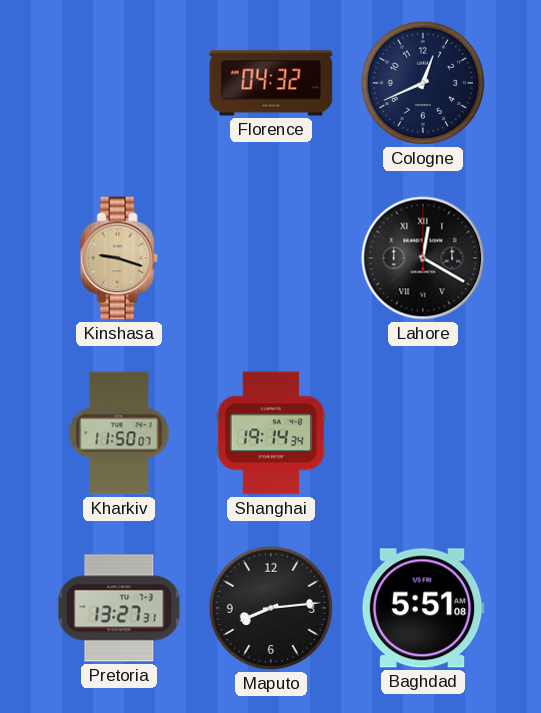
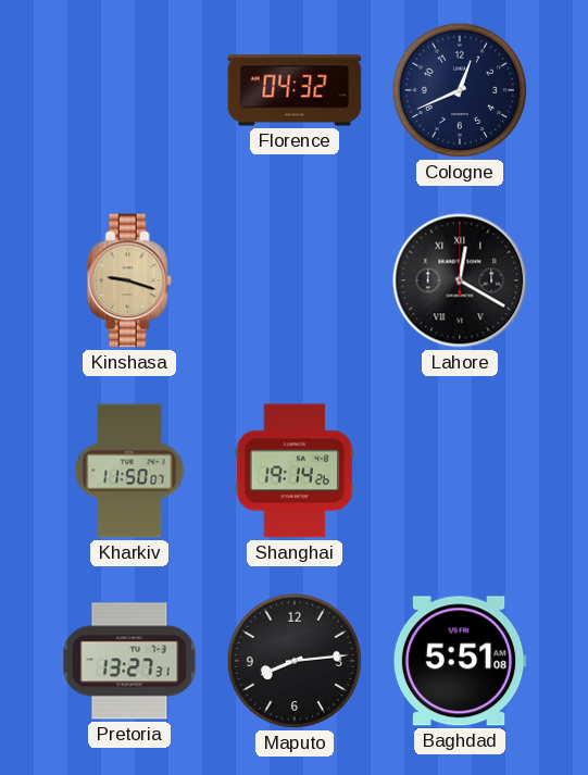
Shanghai: 19:14:34 -> 19:14:26 (295, 471)
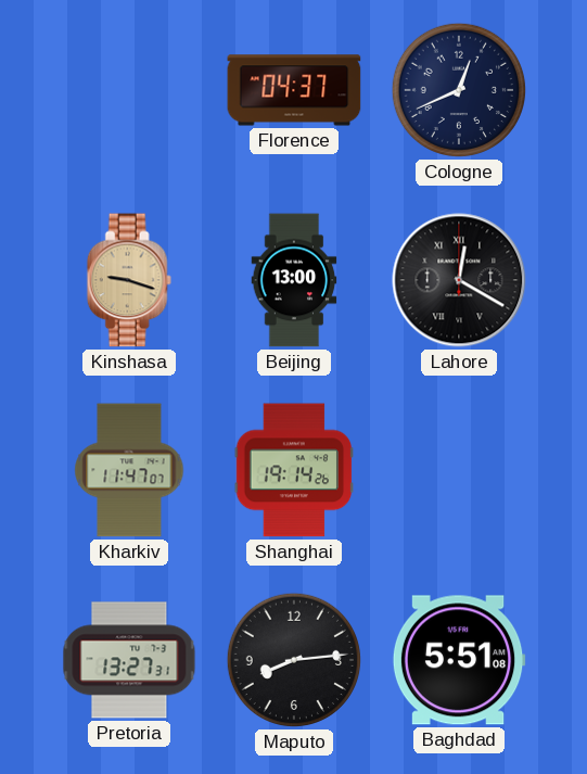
Florence: 04:32 -> 04:37 (294, 90)
Beijing: none -> 13:00 (294, 280)
Kharkiv: 11:50 -> 11:47 (129, 470)
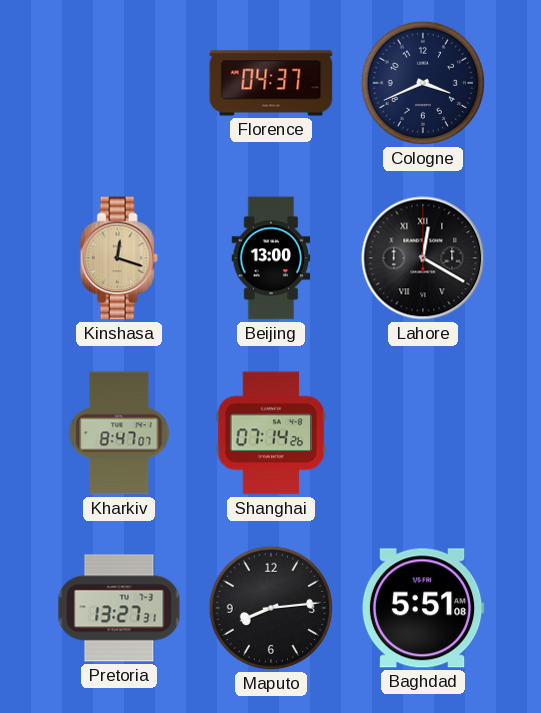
Cologne: 12:41 -> 3:41 (423, 83)
Kinshasa: 9:18 -> 12:18 (119, 258)
Kharkiv: 11:47 -> 8:47 (119, 433)
Shanghai: 19:14 -> 07:14 (271, 433)
